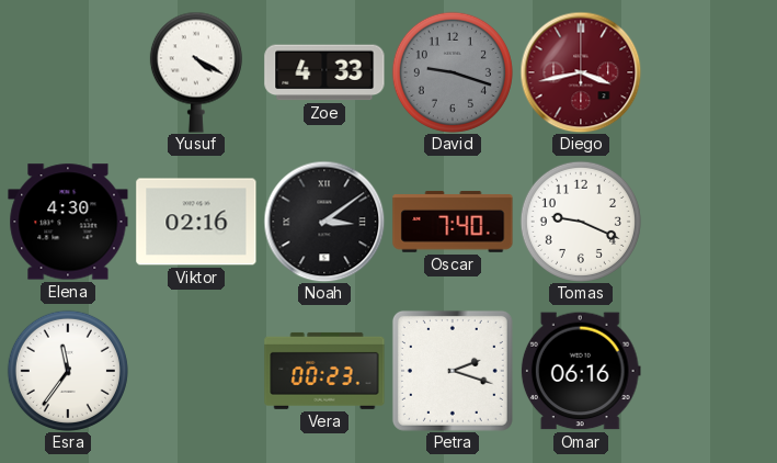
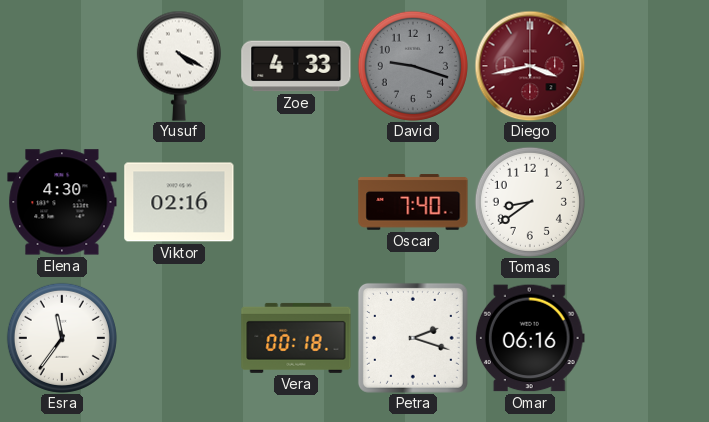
Noah: 3:09 -> none (324, 222)
Tomas: 9:19 -> 8:39 (530, 202)
Vera: 00:23 -> 00:18 (296, 338)
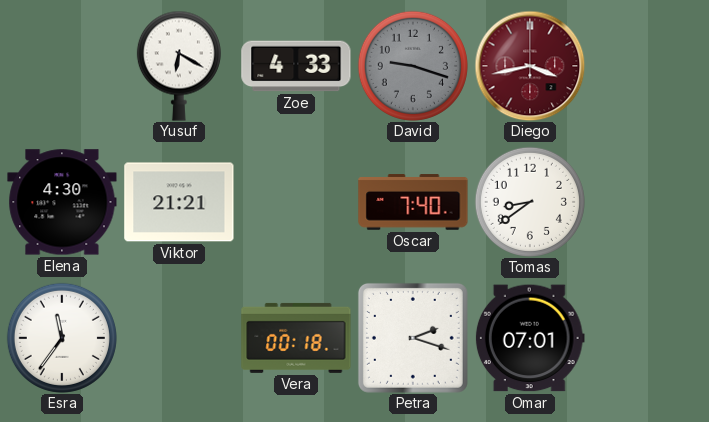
Yusuf: 4:20 -> 6:20 (179, 66)
Viktor: 02:16 -> 21:21 (179, 202)
Omar: 06:16 -> 07:01 (530, 338)
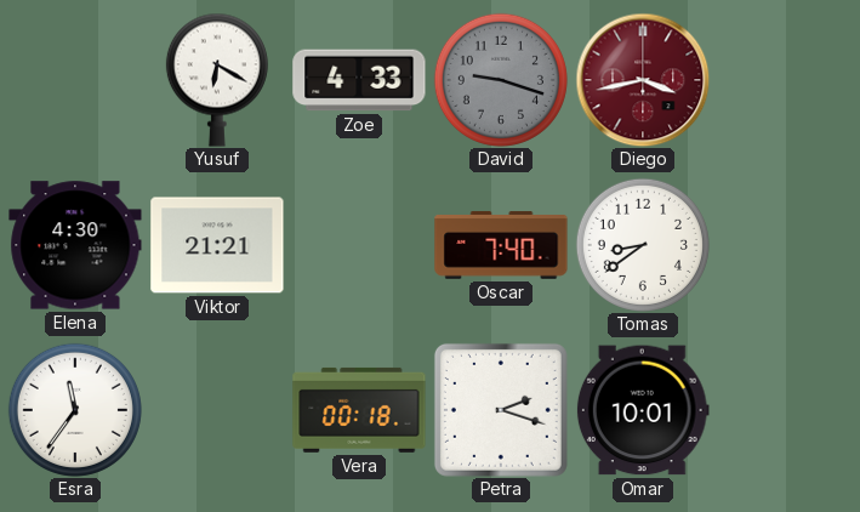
Omar: 07:01 -> 10:01 (643, 410)
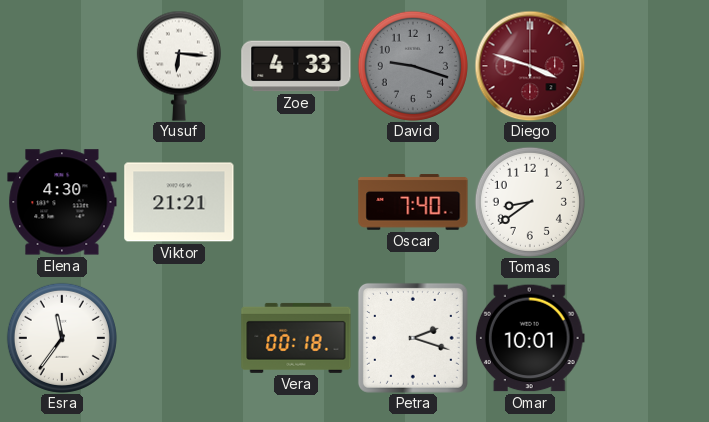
Yusuf: 6:20 -> 6:16 (179, 66)
Diego: 3:43 -> 3:48 (530, 66)
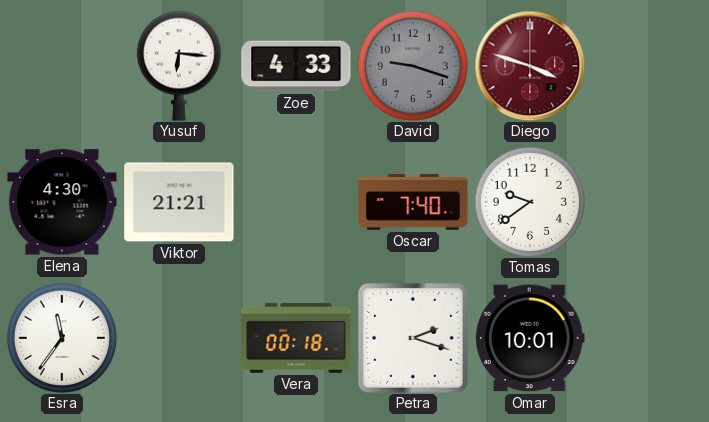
Tomas: 8:39 -> 9:39 (530, 202)
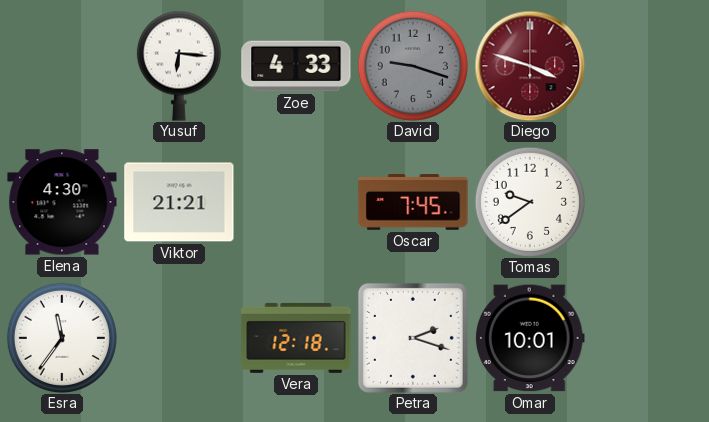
Oscar: 7:40 -> 7:45 (413, 202)
Vera: 00:18 -> 12:18 (296, 338)
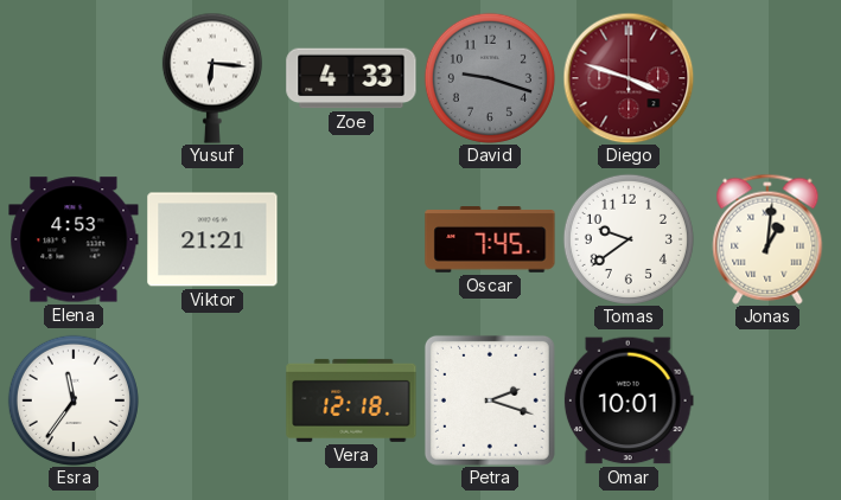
Elena: 4:30 -> 4:53 (74, 239)
Jonas: none -> 1:01 (767, 239)
